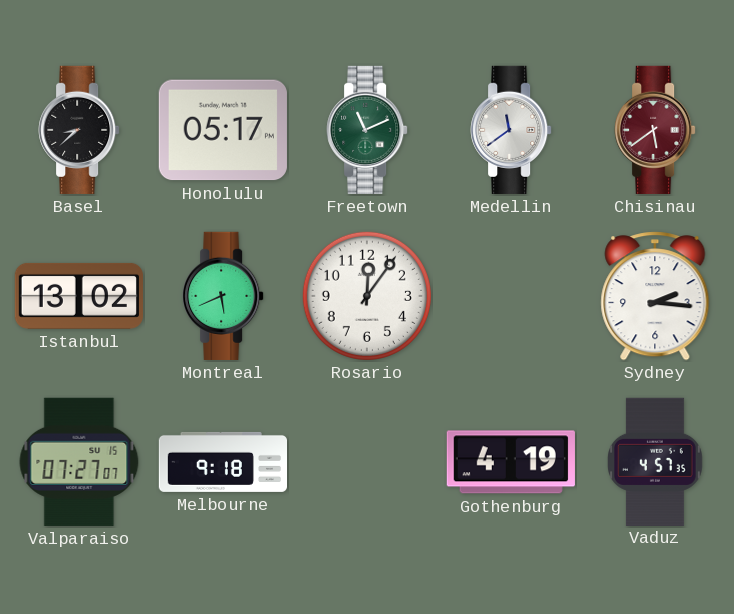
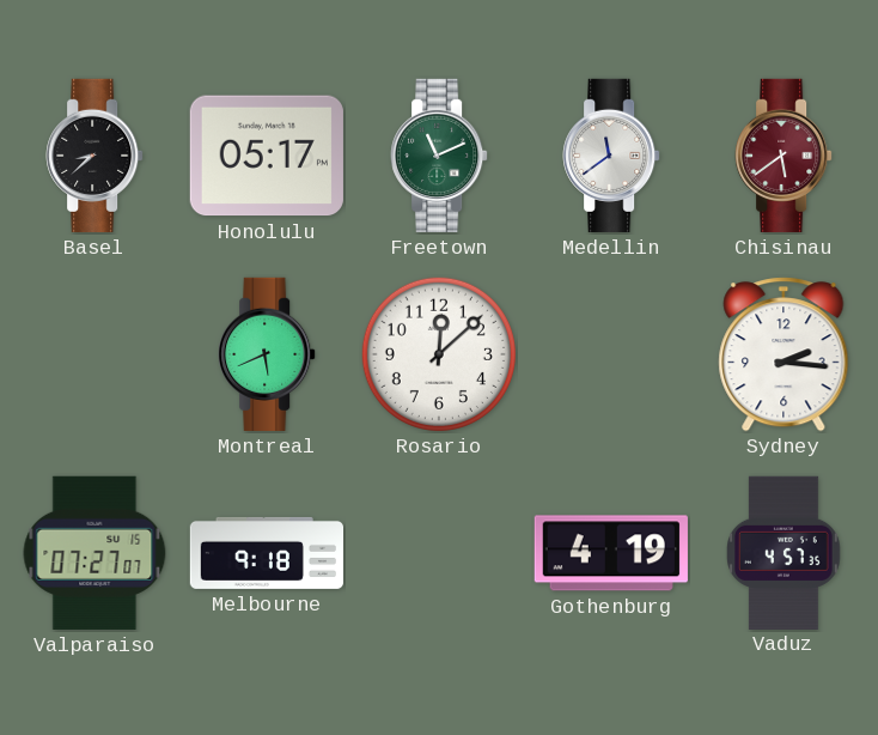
Istanbul: 13:02 -> none (79, 296)
Rosario: 12:06 -> 12:08 (439, 354)
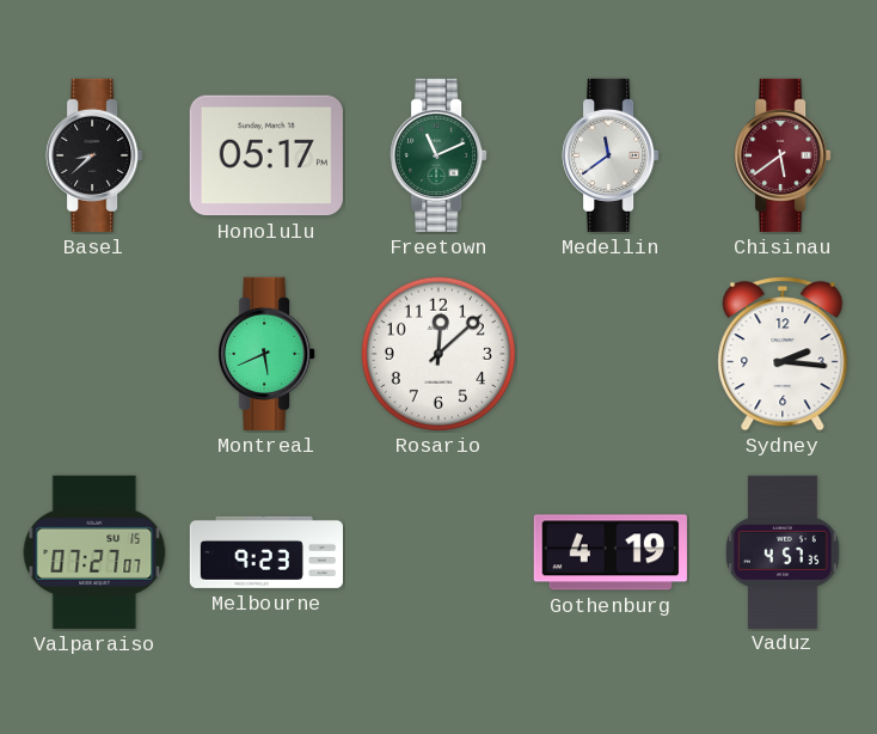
Melbourne: 9:18 -> 9:23 (265, 552)
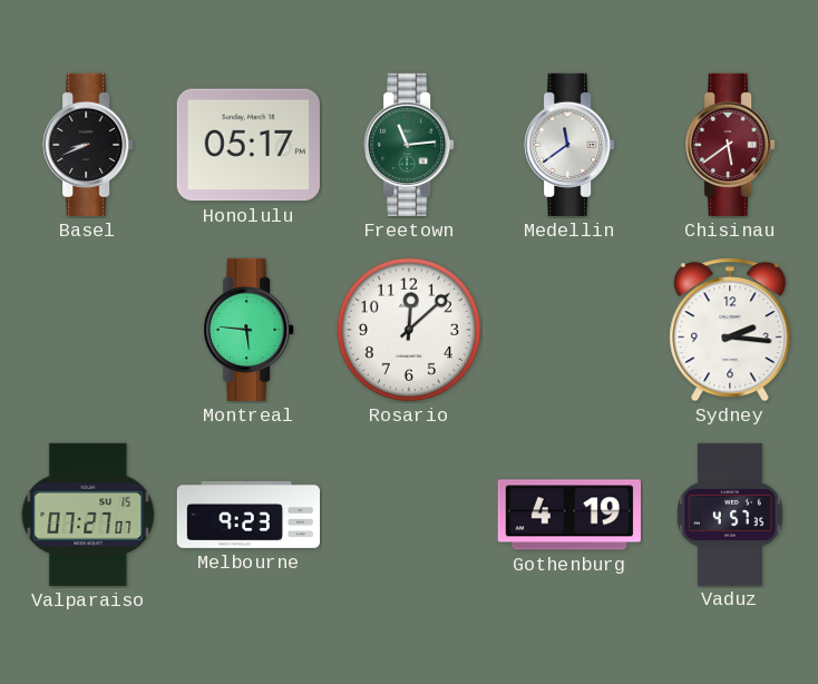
Basel: 8:38 -> 8:41 (88, 145)
Freetown: 11:11 -> 11:14 (409, 145)
Montreal: 5:41 -> 5:46 (249, 330)
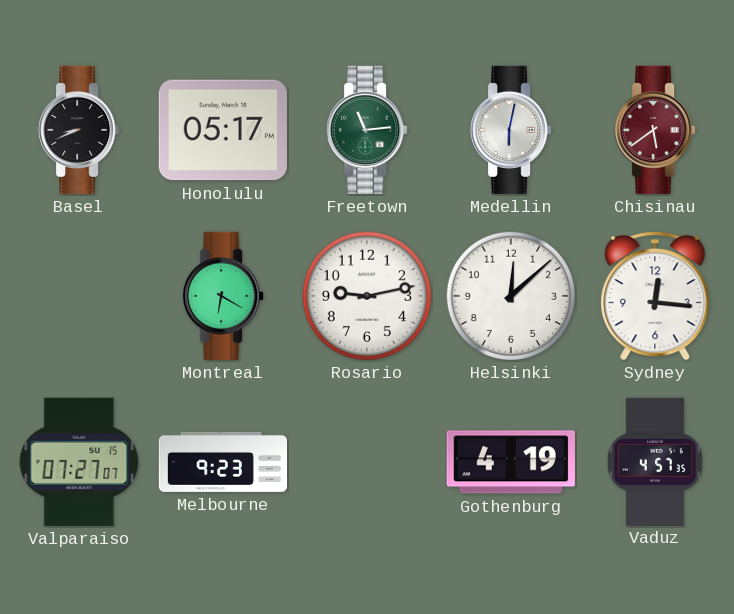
Medellin: 11:39 -> 6:02 (511, 130)
Montreal: 5:46 -> 6:20 (223, 296)
Rosario: 12:08 -> 9:13 (367, 296)
Helsinki: none -> 12:08 (511, 296)
Sydney: 2:16 -> 12:16 (655, 296)
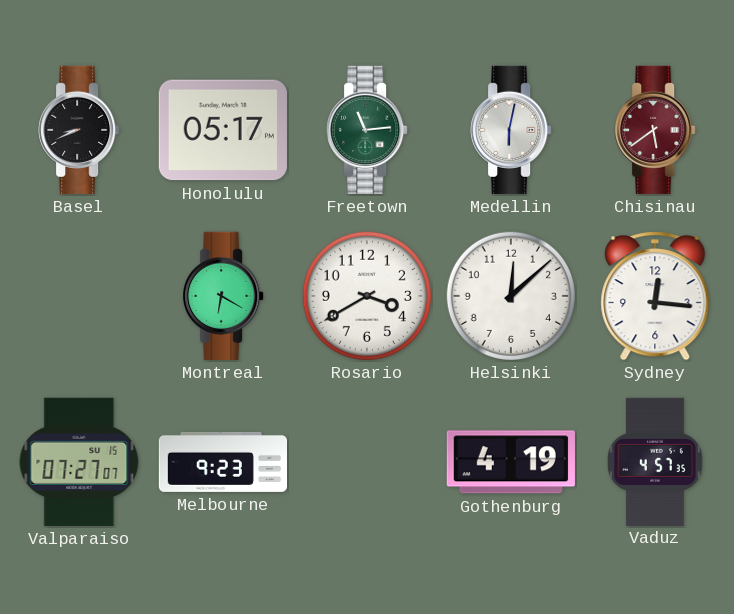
Rosario: 9:13 -> 3:40 (367, 296)
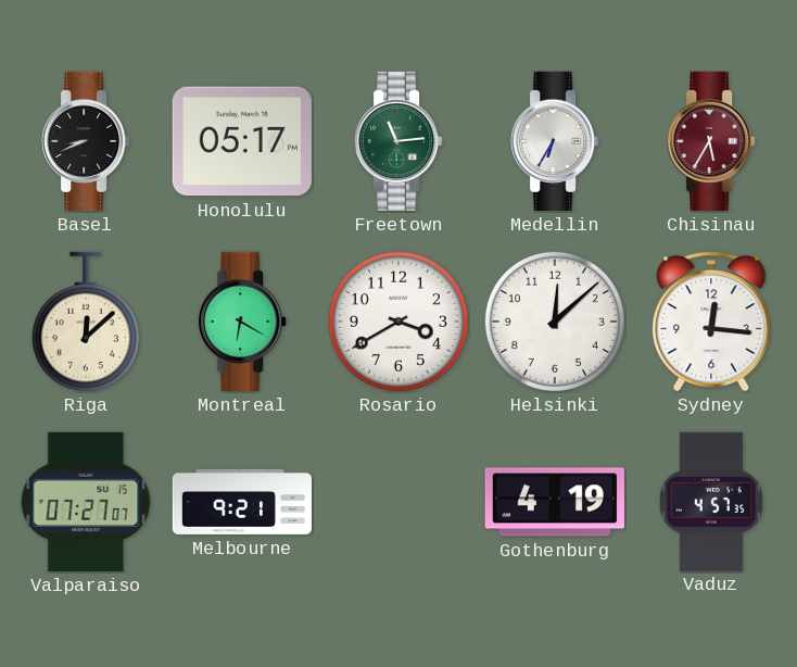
Medellin: 6:02 -> 6:35 (555, 141)
Chisinau: 5:39 -> 5:35 (711, 141)
Riga: none -> 12:08 (86, 322)
Melbourne: 9:23 -> 9:21 (241, 502)
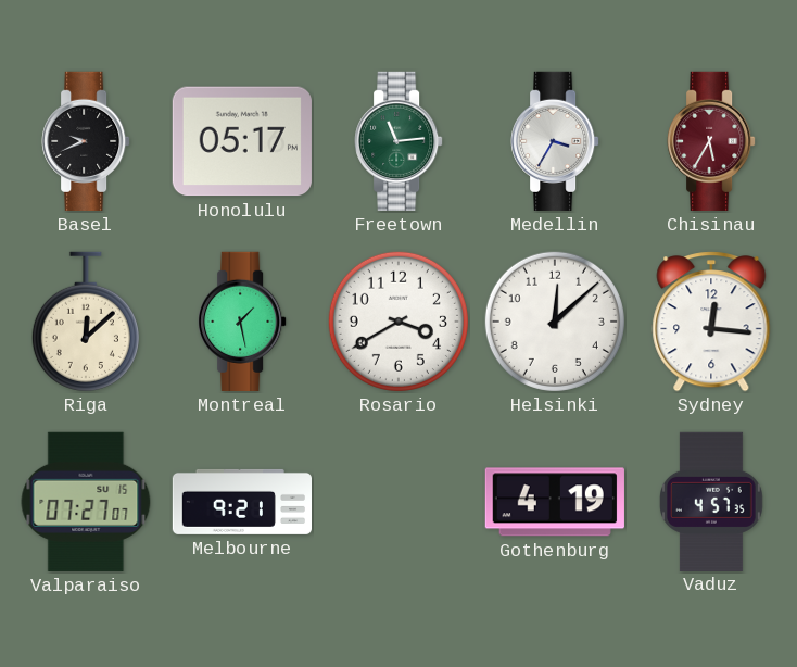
Basel: 8:41 -> 9:41 (86, 141)
Medellin: 6:35 -> 3:35 (555, 141)
Montreal: 6:20 -> 1:28 (242, 322)
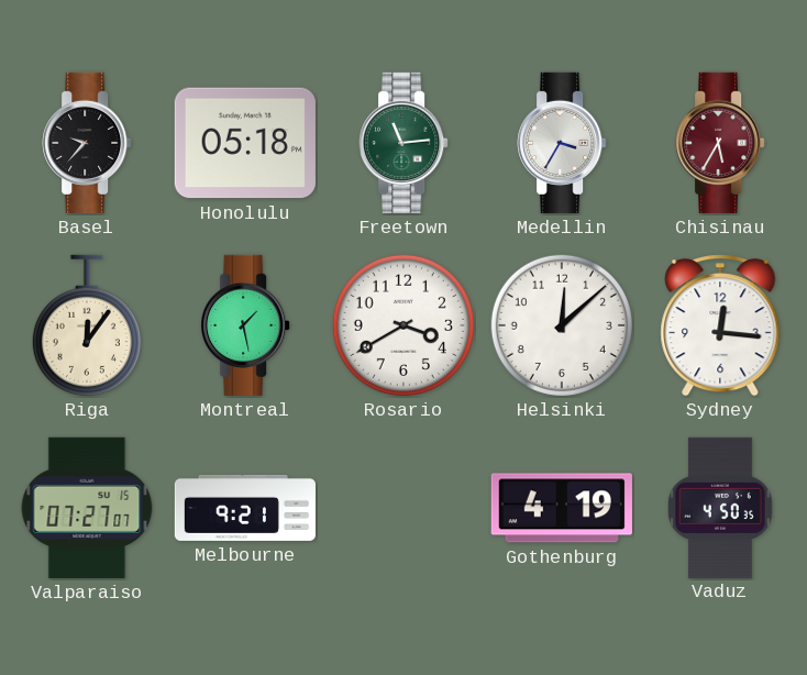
Basel: 9:41 -> 9:37 (87, 143)
Honolulu: 05:17 -> 05:18 (245, 143)
Riga: 12:08 -> 12:06 (87, 325)
Vaduz: 4:57 -> 4:50 (721, 507)
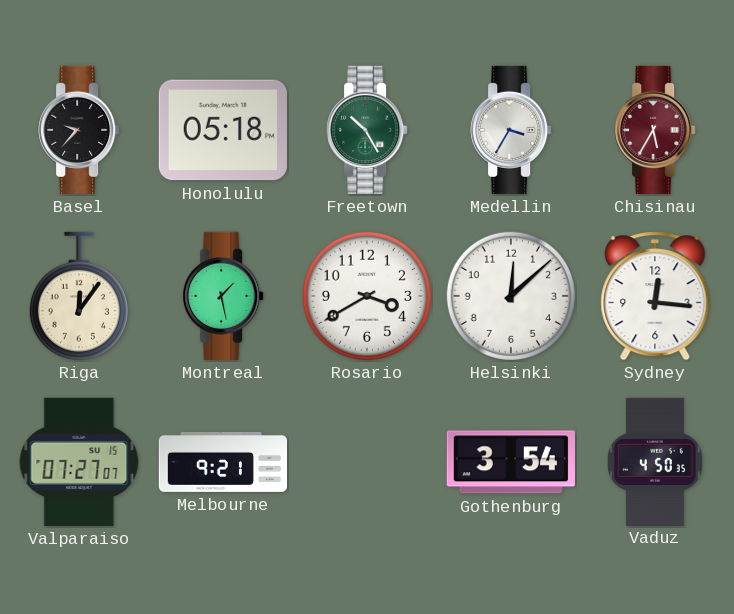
Freetown: 11:14 -> 10:25 (367, 130)
Gothenburg: 4:19 -> 3:54 (511, 462)
